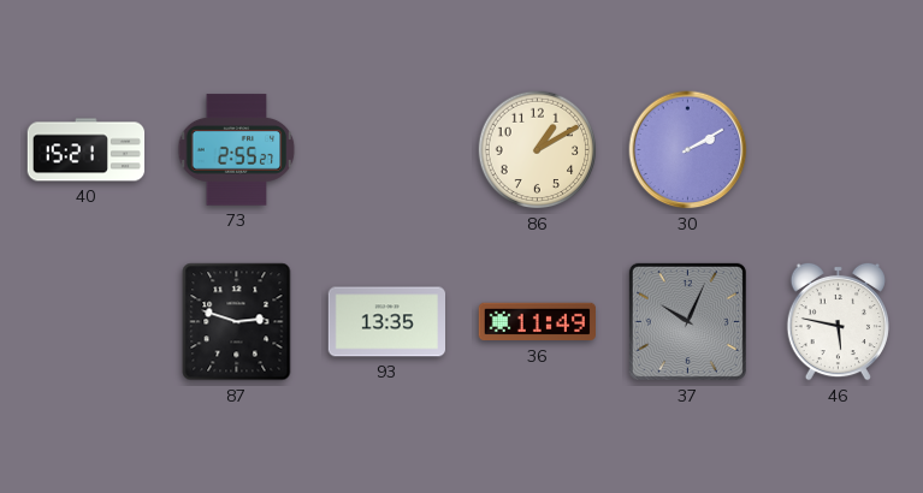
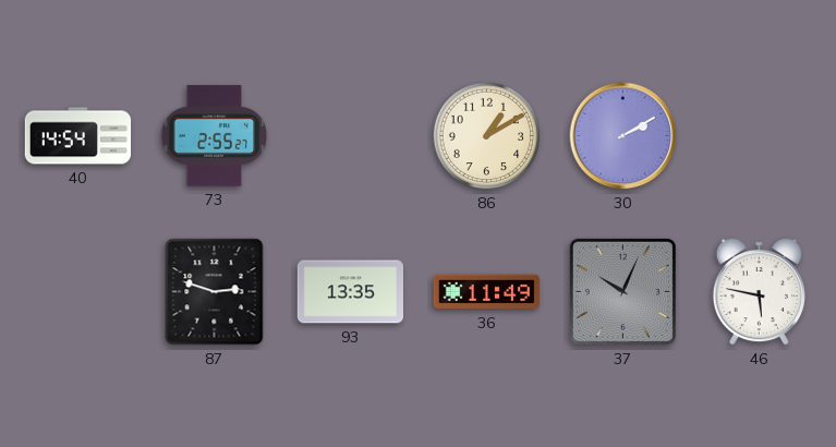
40: 15:21 -> 14:54 (78, 136)
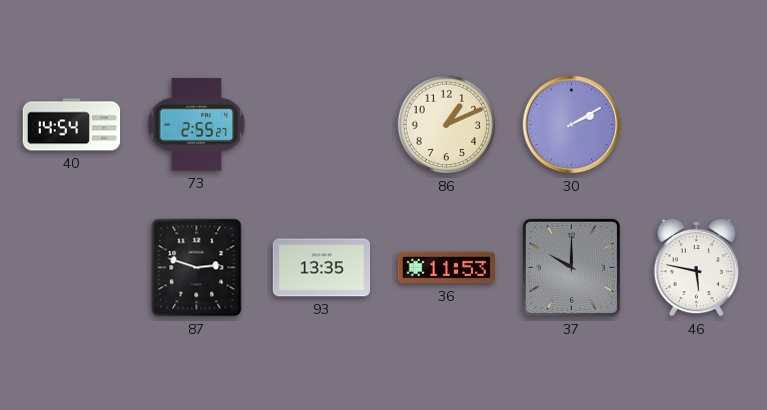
86: 1:10 -> 1:11 (447, 125)
36: 11:49 -> 11:53 (446, 268)
37: 10:04 -> 10:00 (571, 267)
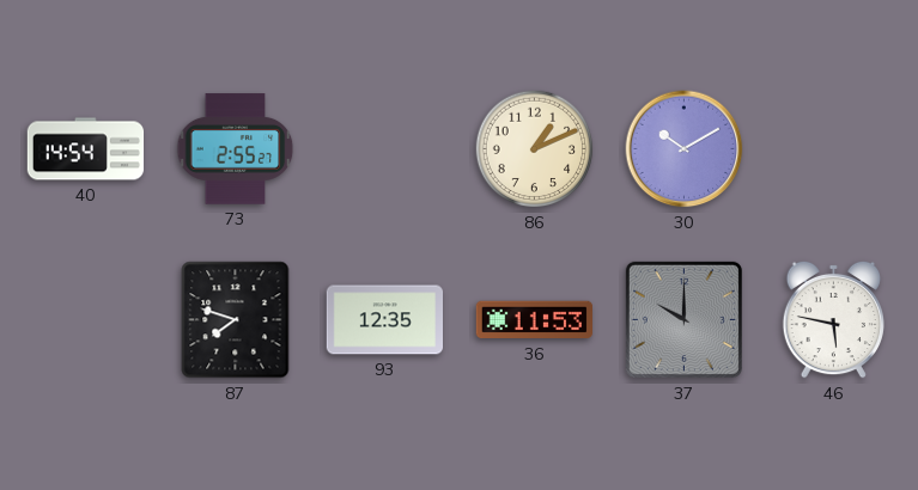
30: 2:10 -> 10:10 (685, 149)
87: 2:48 -> 7:48 (236, 320)
93: 13:35 -> 12:35 (384, 320)
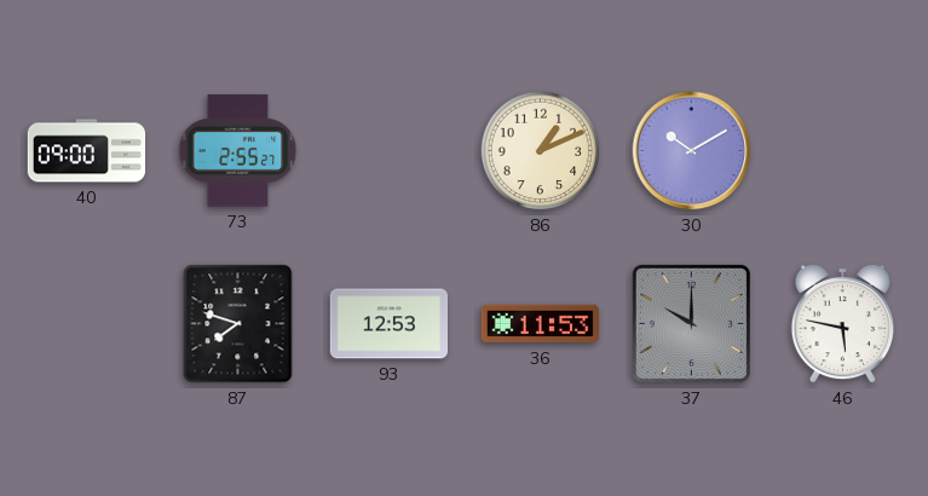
40: 14:54 -> 09:00 (87, 151)
93: 12:35 -> 12:53 (388, 324)
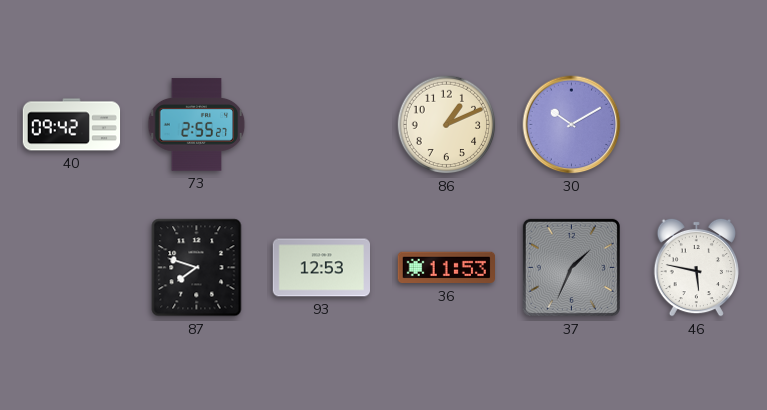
40: 09:00 -> 09:42 (72, 125)
37: 10:00 -> 1:34 (571, 267)
